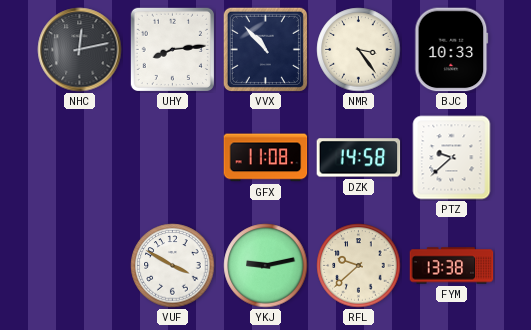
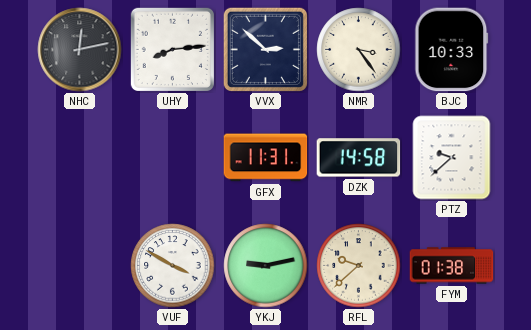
VVX: 10:53 -> 2:52 (265, 49)
GFX: 11:08 -> 11:31 (266, 158)
FYM: 13:38 -> 01:38 (452, 266)
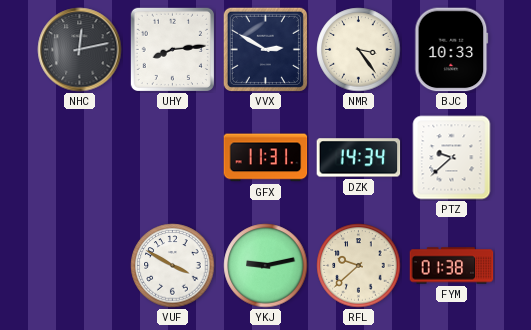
VVX: 2:52 -> 2:50 (265, 49)
DZK: 14:58 -> 14:34 (359, 158)
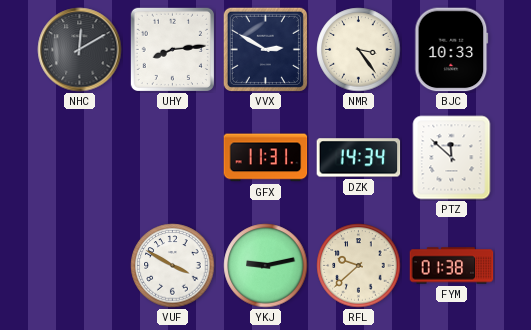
NHC: 12:13 -> 12:10 (80, 50)
PTZ: 9:38 -> 11:52 (452, 158)
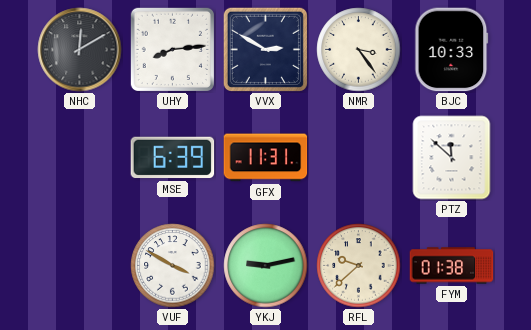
MSE: none -> 6:39 (173, 158)
DZK: 14:34 -> none (359, 158)
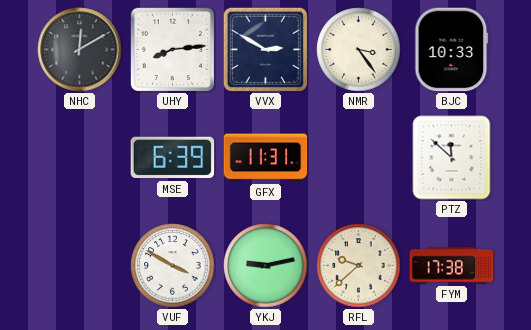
FYM: 01:38 -> 17:38 (452, 266)
